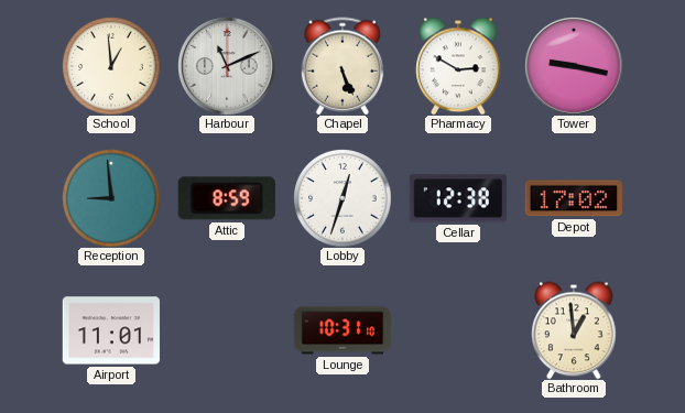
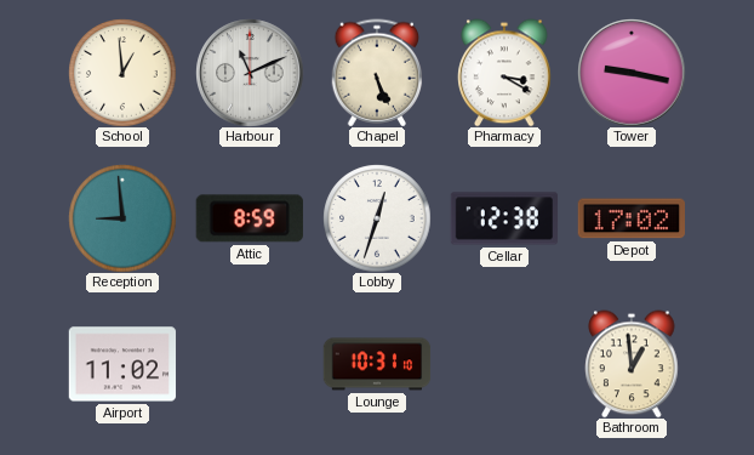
Pharmacy: 2:50 -> 3:20 (504, 73)
Airport: 11:01 -> 11:02 (122, 364)
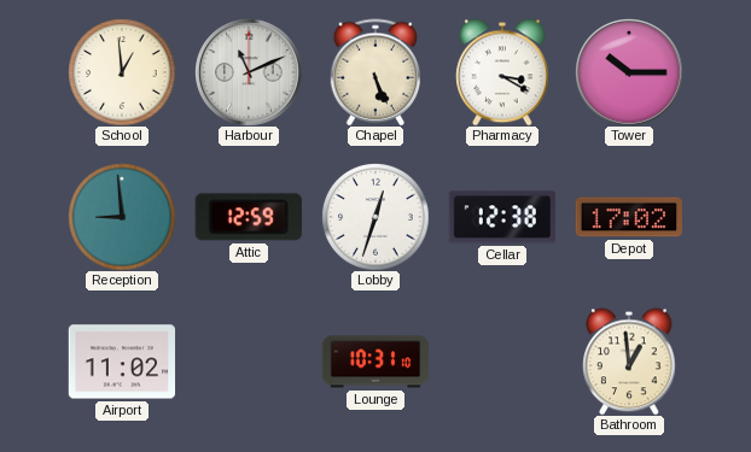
Tower: 9:17 -> 10:15 (629, 72)
Attic: 8:59 -> 12:59 (249, 217)
